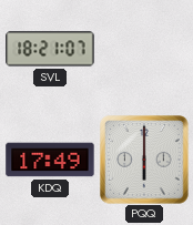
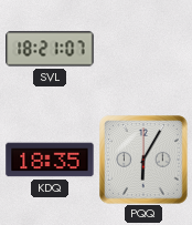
KDQ: 17:49 -> 18:35 (50, 160)
PQQ: 6:00 -> 6:05 (143, 160)
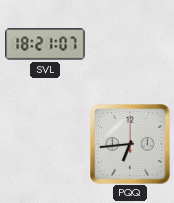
KDQ: 18:35 -> none (50, 160)
PQQ: 6:05 -> 6:44 (130, 144)
